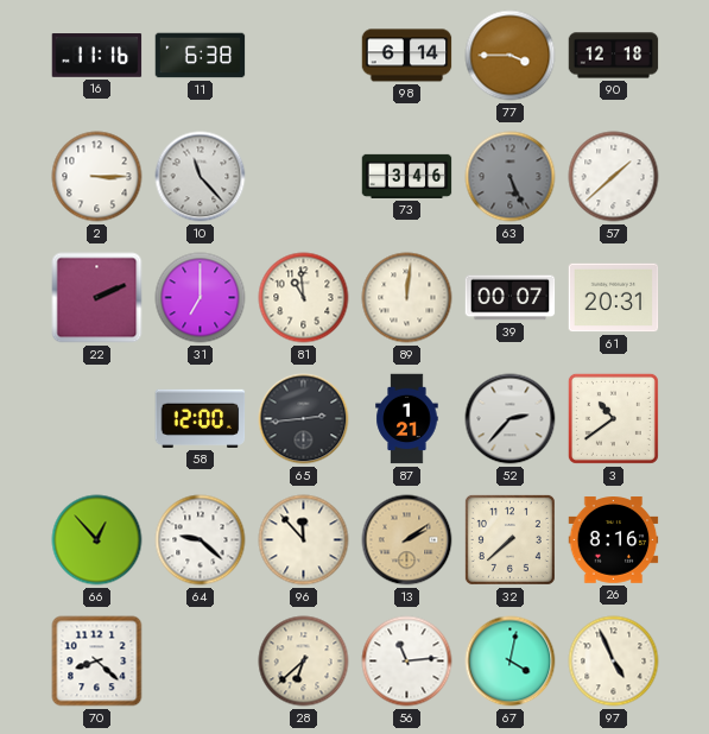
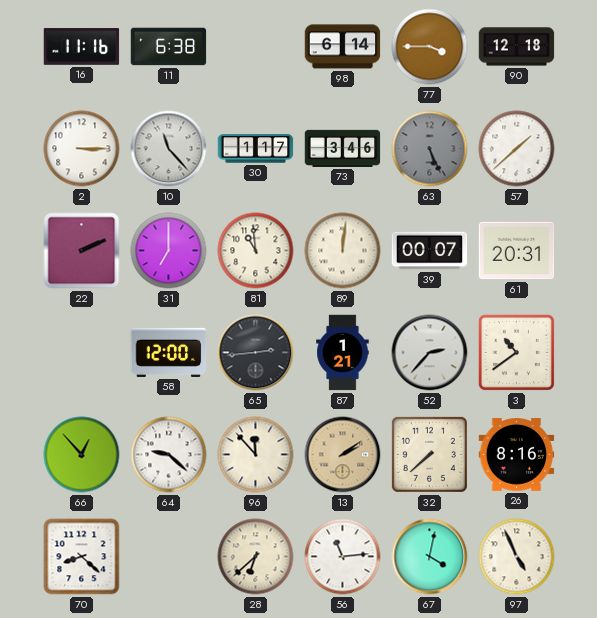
30: none -> 1:17 (256, 149)
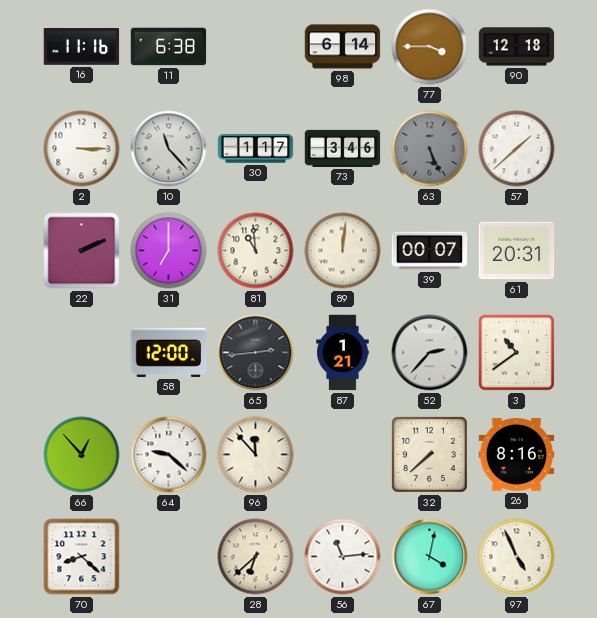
13: 2:09 -> none (343, 455)
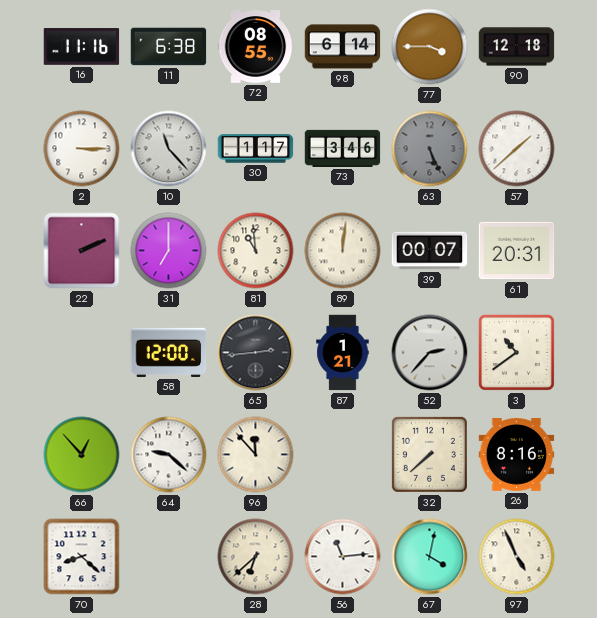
72: none -> 08:55 (256, 47)
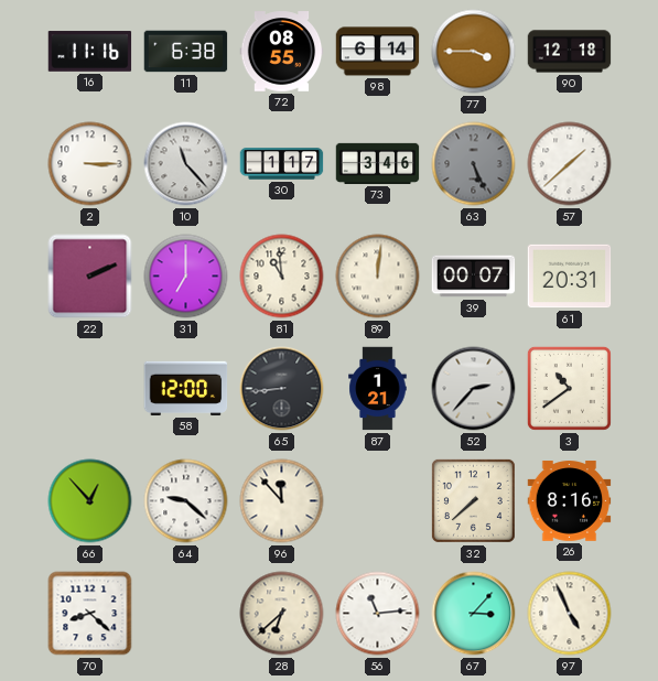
65: 2:44 -> 8:44 (282, 389)
67: 4:02 -> 3:07 (474, 614)
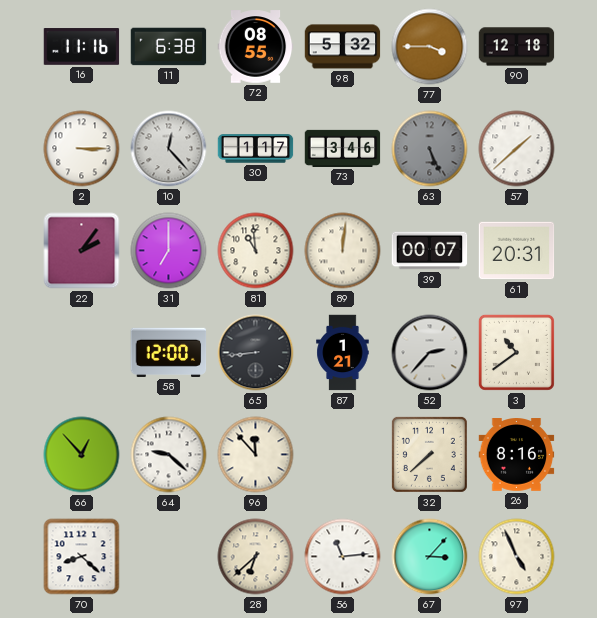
98: 6:14 -> 5:32 (343, 47)
10: 11:23 -> 12:23 (169, 149)
22: 2:11 -> 2:06 (82, 251)
